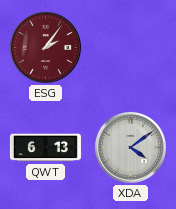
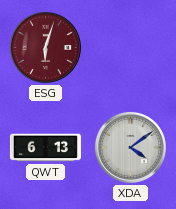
ESG: 2:06 -> 6:03 (45, 47)
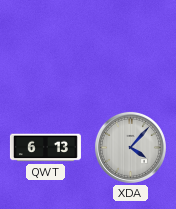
ESG: 6:03 -> none (45, 47)
XDA: 4:09 -> 4:07 (130, 147)
